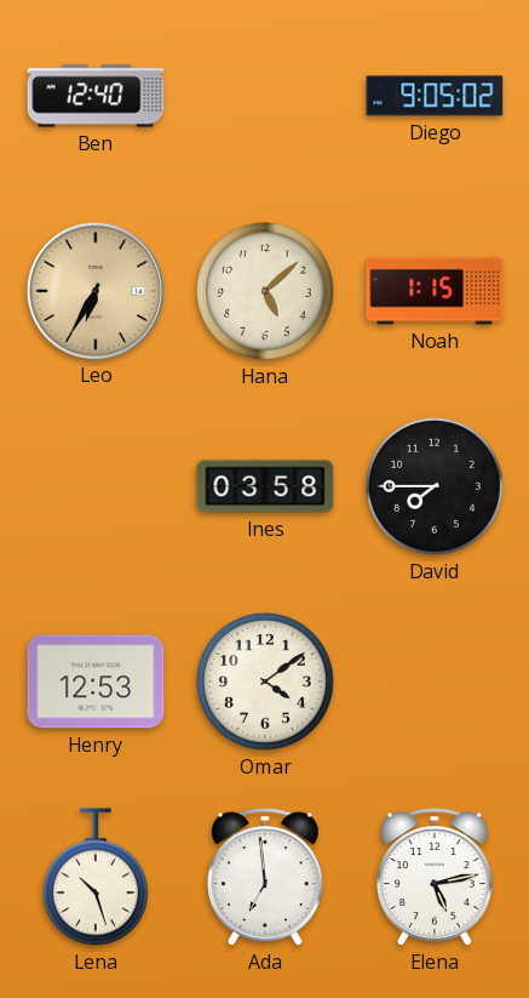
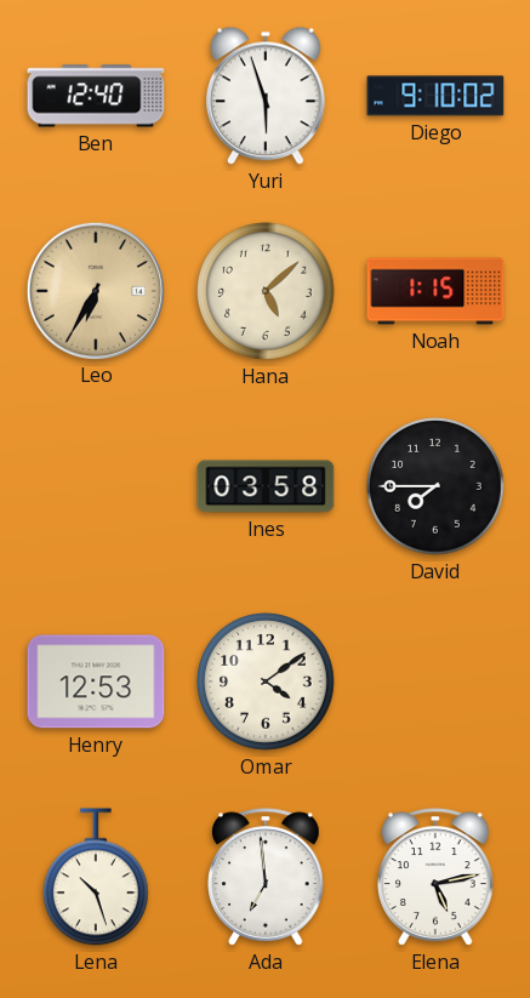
Yuri: none -> 5:57 (267, 96)
Diego: 9:05 -> 9:10 (435, 96)
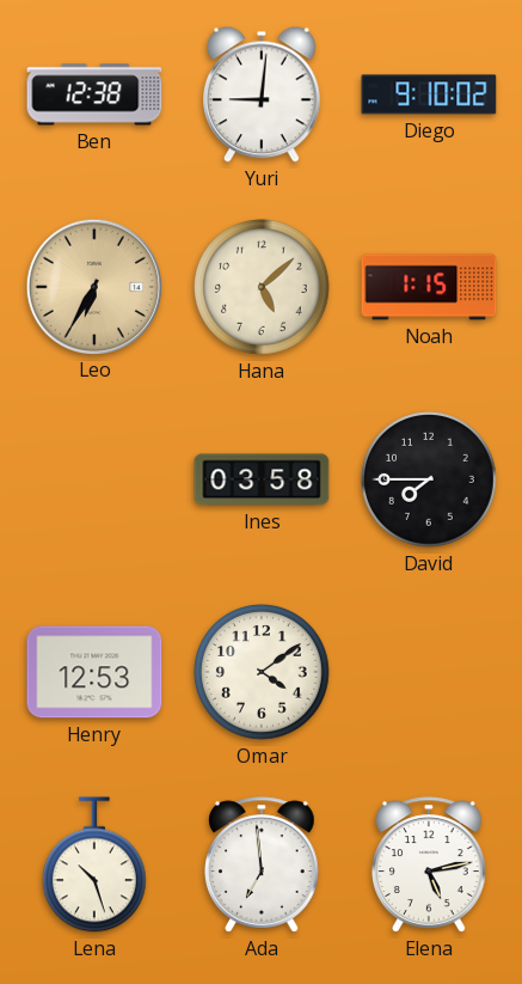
Ben: 12:40 -> 12:38 (94, 94)
Yuri: 5:57 -> 9:01 (263, 94)
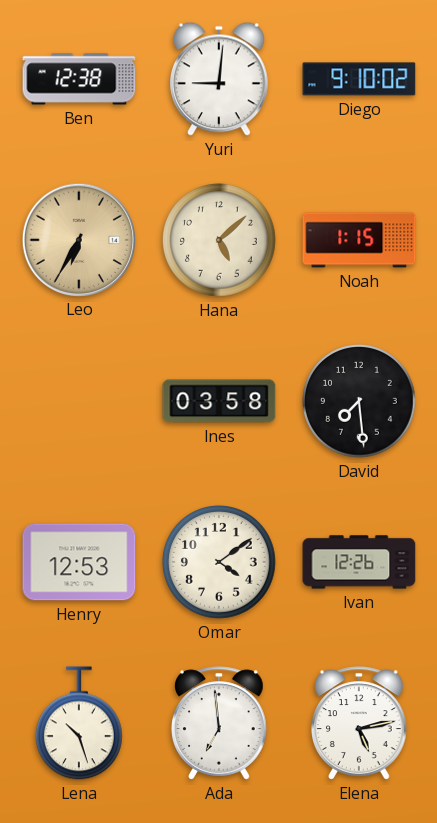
David: 7:45 -> 7:29 (359, 401)
Ivan: none -> 12:26 (359, 562)
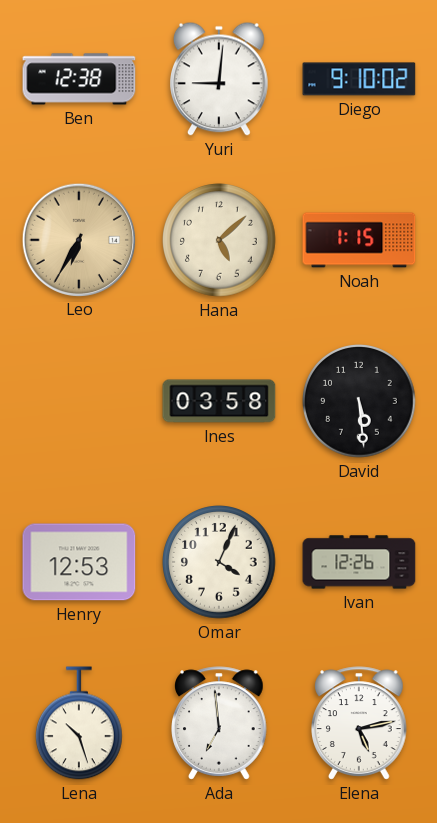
David: 7:29 -> 5:29 (359, 401)
Omar: 4:09 -> 4:04 (219, 562)
